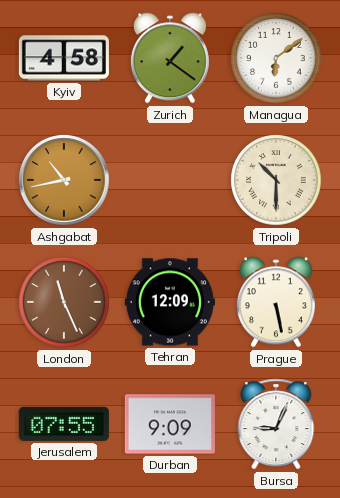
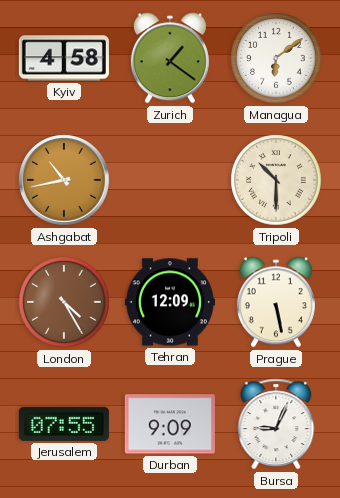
London: 11:26 -> 4:25 (64, 302)
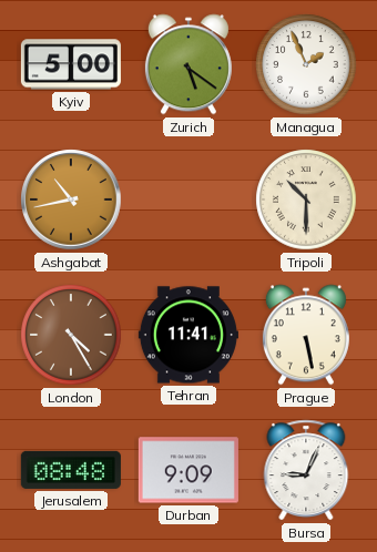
Kyiv: 4:58 -> 5:00 (71, 64)
Zurich: 1:21 -> 5:21 (188, 64)
Managua: 6:09 -> 1:56 (306, 64)
Tehran: 12:09 -> 11:41 (188, 335)
Jerusalem: 07:55 -> 08:48 (71, 470)
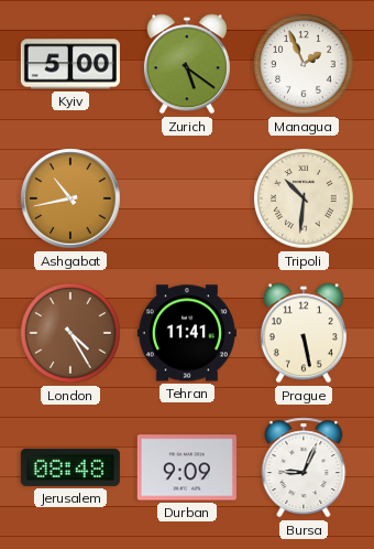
Tripoli: 10:30 -> 10:31 (304, 198)
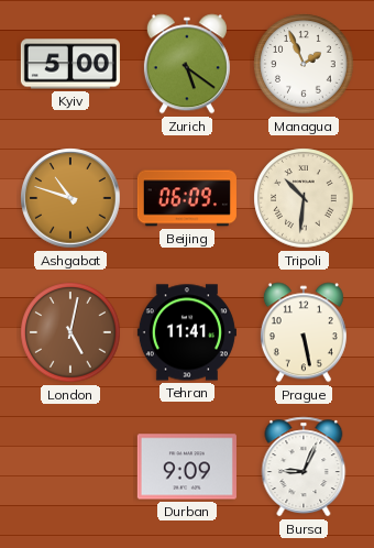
Ashgabat: 10:43 -> 10:48 (70, 198)
Beijing: none -> 06:09 (187, 198)
London: 4:25 -> 5:02 (70, 332)
Jerusalem: 08:48 -> none (70, 467)
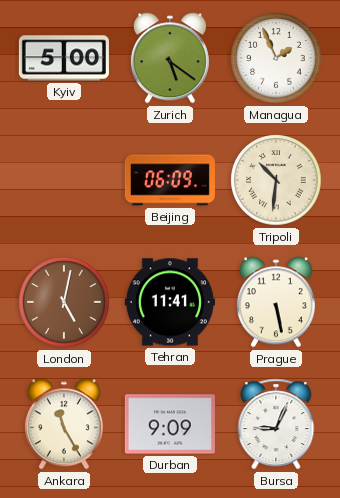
Ashgabat: 10:48 -> none (70, 198)
Ankara: none -> 11:25 (64, 424)
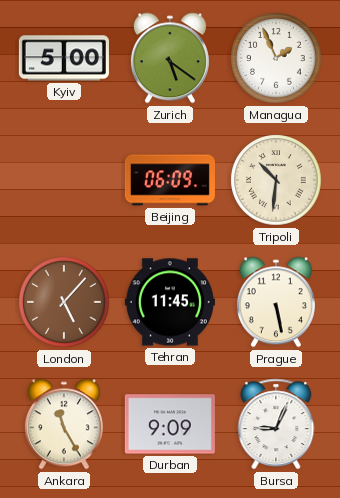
London: 5:02 -> 5:07 (64, 302)
Tehran: 11:41 -> 11:45 (170, 302)
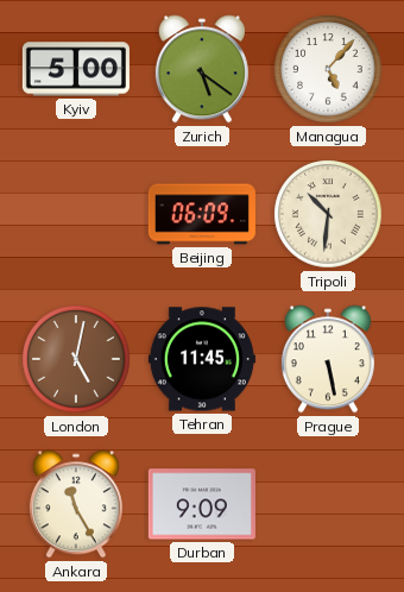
Managua: 1:56 -> 5:07 (328, 69)
London: 5:07 -> 5:02 (76, 359)
Bursa: 9:04 -> none (276, 424)
